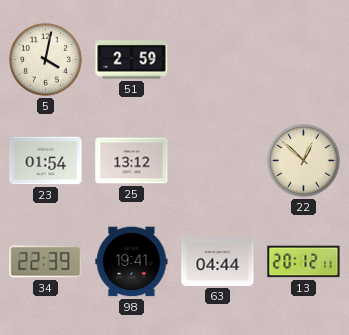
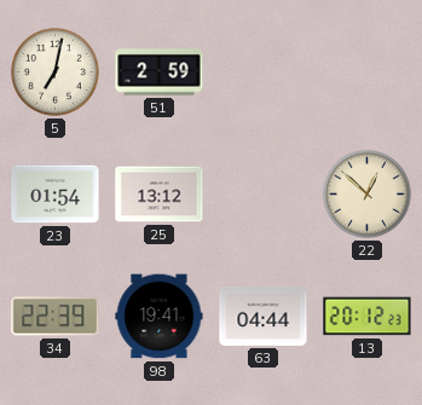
5: 4:02 -> 7:02 (56, 73)
13: 20:12:11 -> 20:12:23 (368, 317)
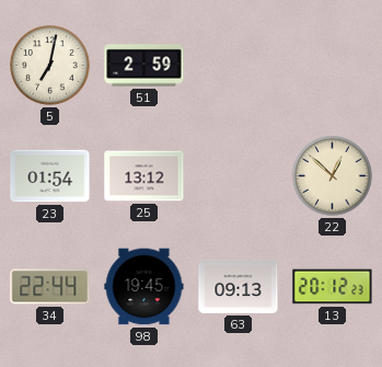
34: 22:39 -> 22:44 (50, 287)
98: 19:41 -> 19:45 (144, 287)
63: 04:44 -> 09:13 (239, 286)
